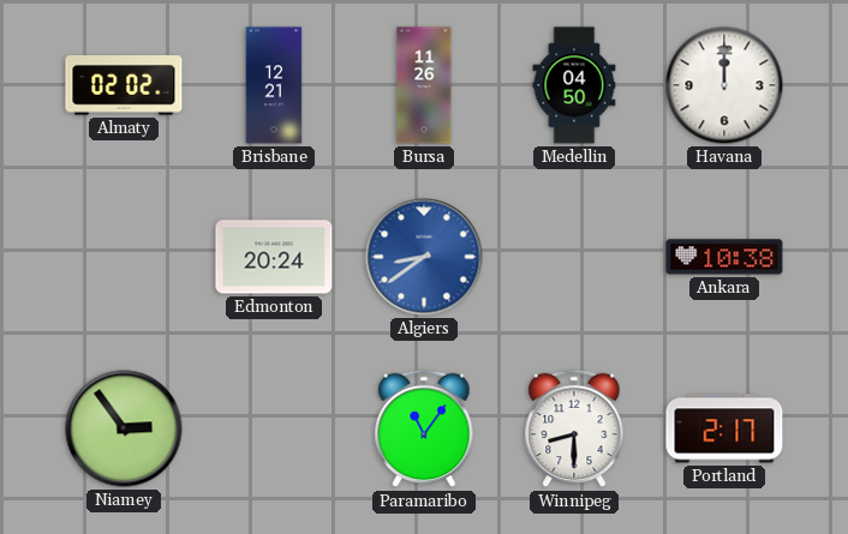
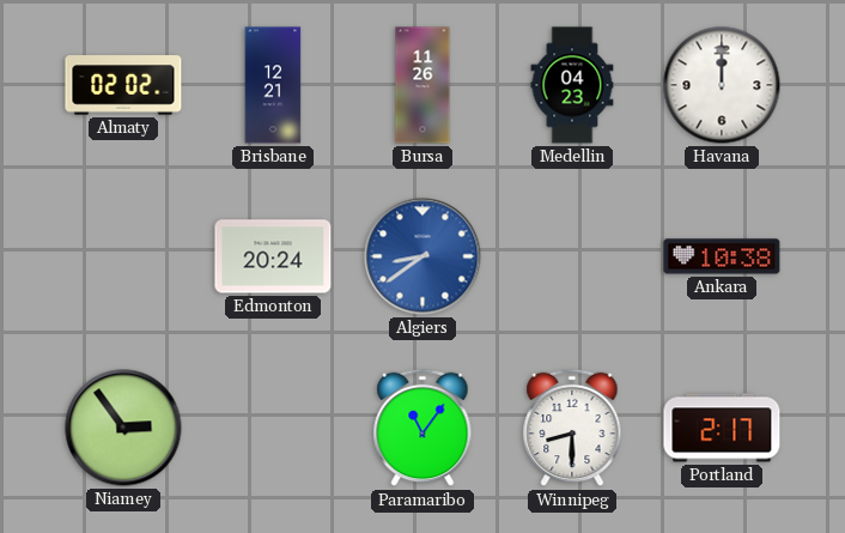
Medellin: 04:50 -> 04:23 (572, 85)
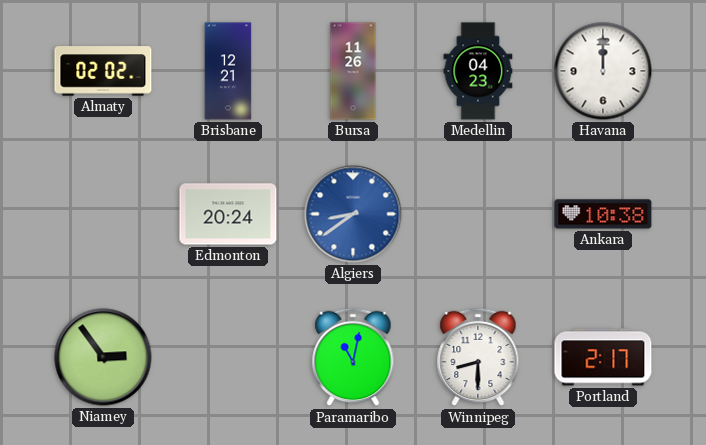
Paramaribo: 11:06 -> 11:02 (353, 357)
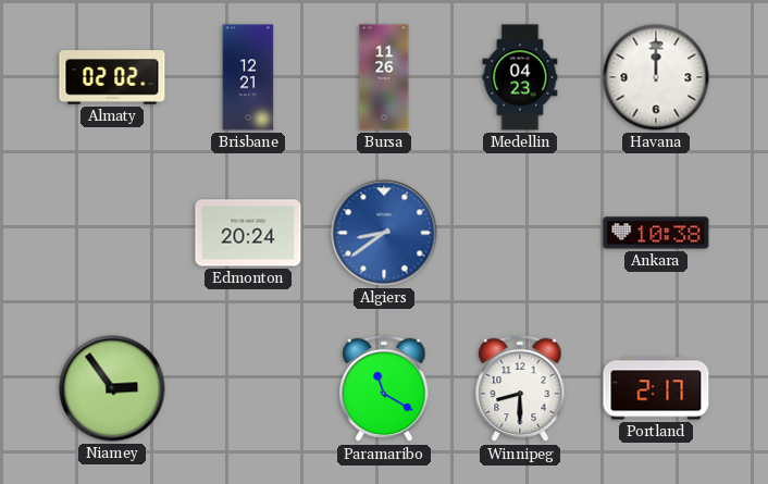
Paramaribo: 11:02 -> 11:20 (384, 388)
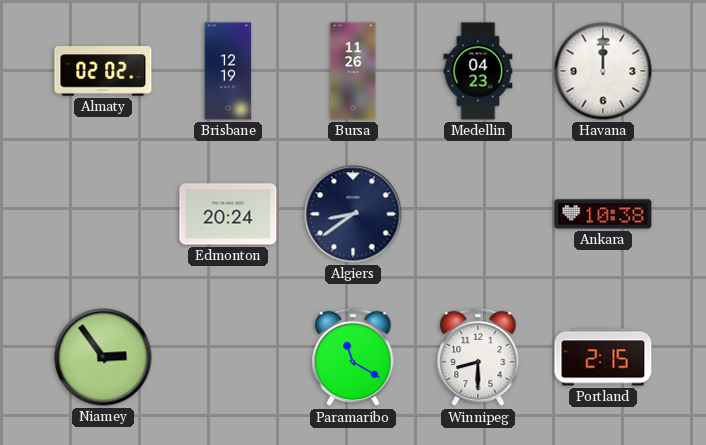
Brisbane: 12:21 -> 12:19 (228, 71)
Algiers dial: blue -> navy (353, 214)
Portland: 2:17 -> 2:15 (603, 357)
